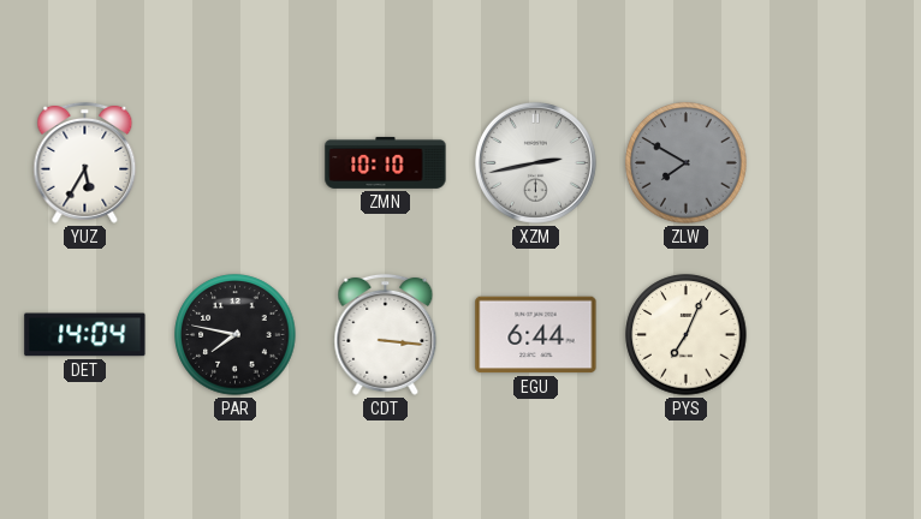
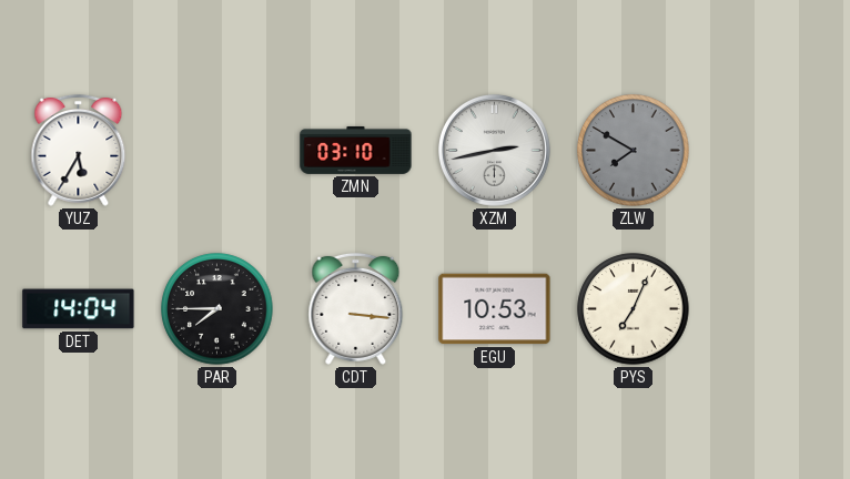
ZMN: 10:10 -> 03:10 (356, 150)
PAR: 7:47 -> 7:45 (217, 309)
EGU: 6:44 -> 10:53 (495, 309)
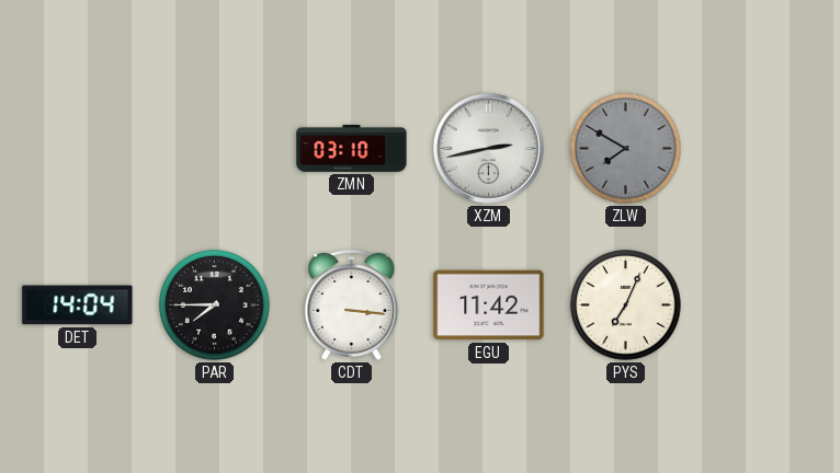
YUZ: 5:35 -> none (79, 150)
EGU: 10:53 -> 11:42 (489, 305)
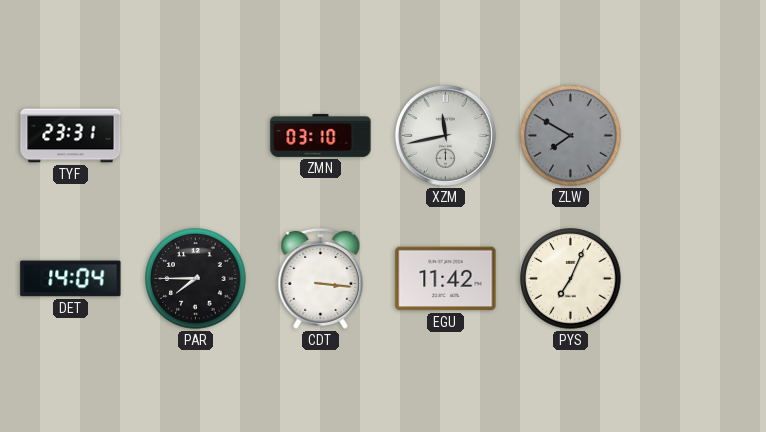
TYF: none -> 23:31 (71, 136)
XZM: 2:43 -> 11:43 (445, 135)
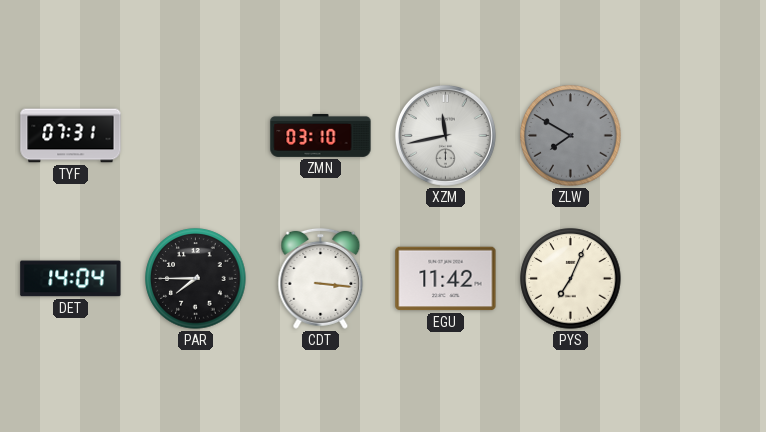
TYF: 23:31 -> 07:31 (71, 136)
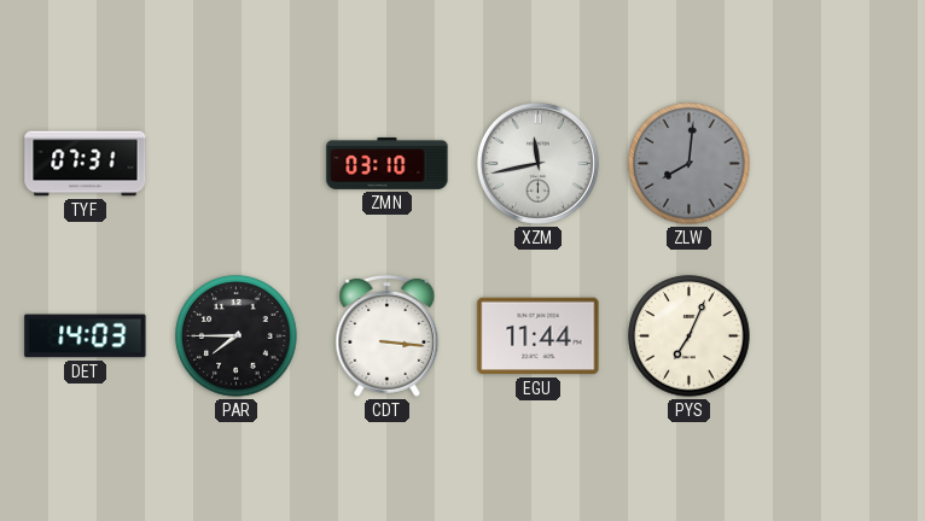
ZLW: 7:50 -> 8:01 (690, 164)
DET: 14:04 -> 14:03 (86, 336)
EGU: 11:42 -> 11:44 (539, 336)
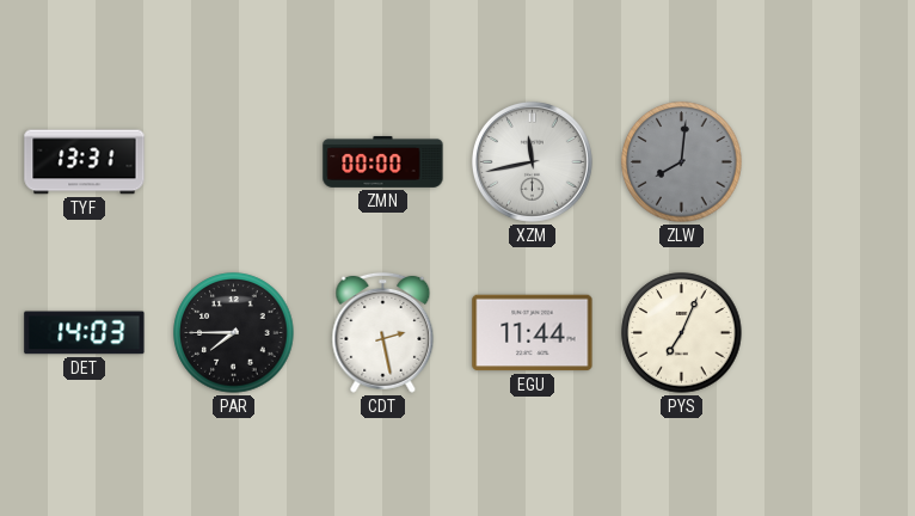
TYF: 07:31 -> 13:31 (85, 162)
ZMN: 03:10 -> 00:00 (383, 161)
CDT: 3:16 -> 2:28 (383, 332)
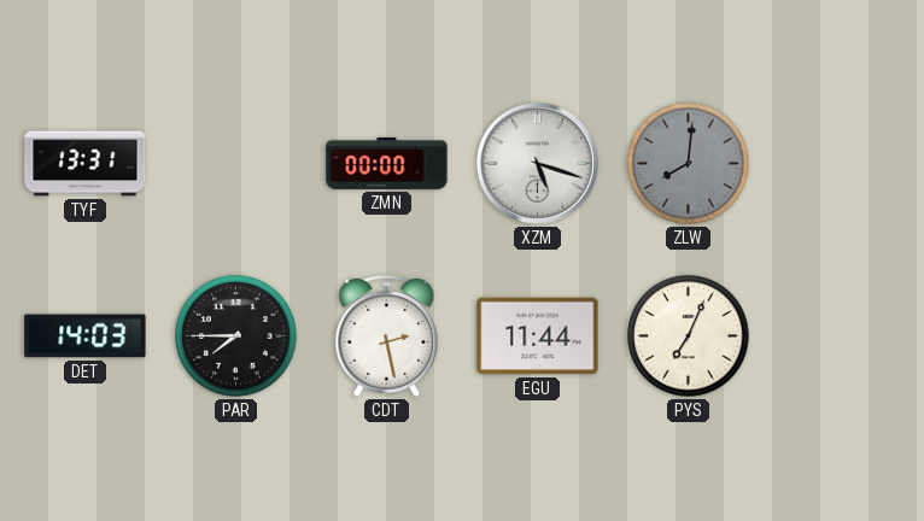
XZM: 11:43 -> 5:18 (537, 163)
